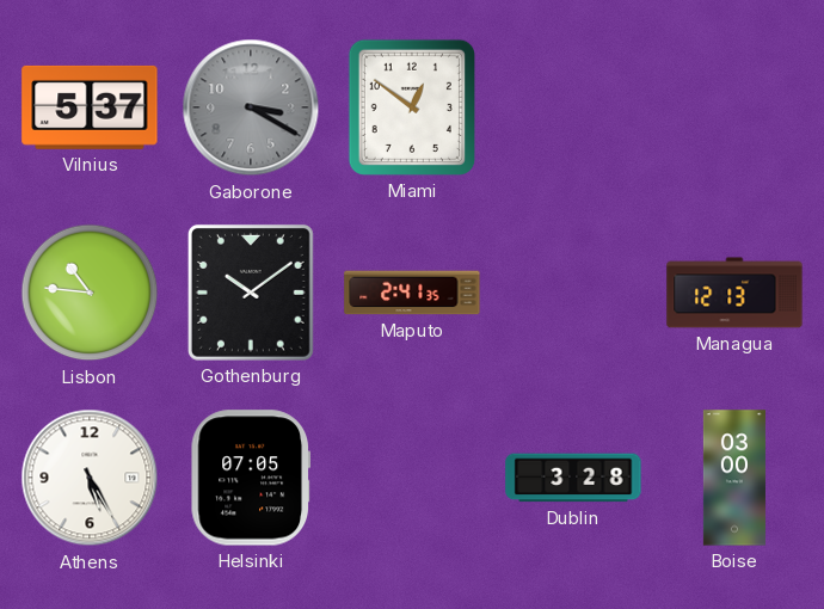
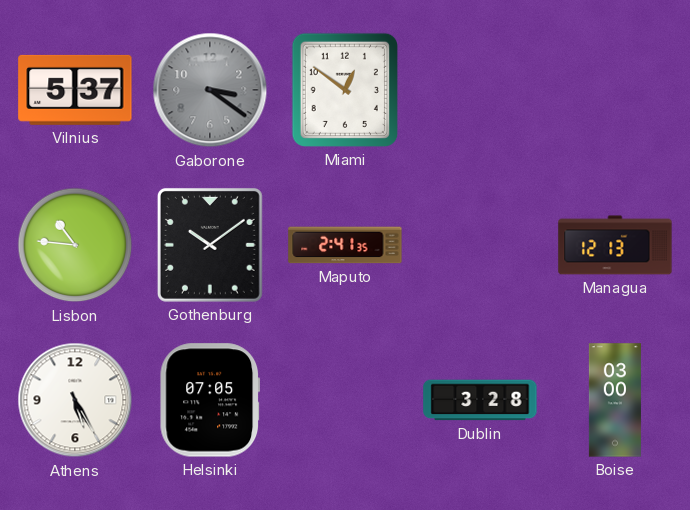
Gaborone: 3:20 -> 3:21 (210, 90)
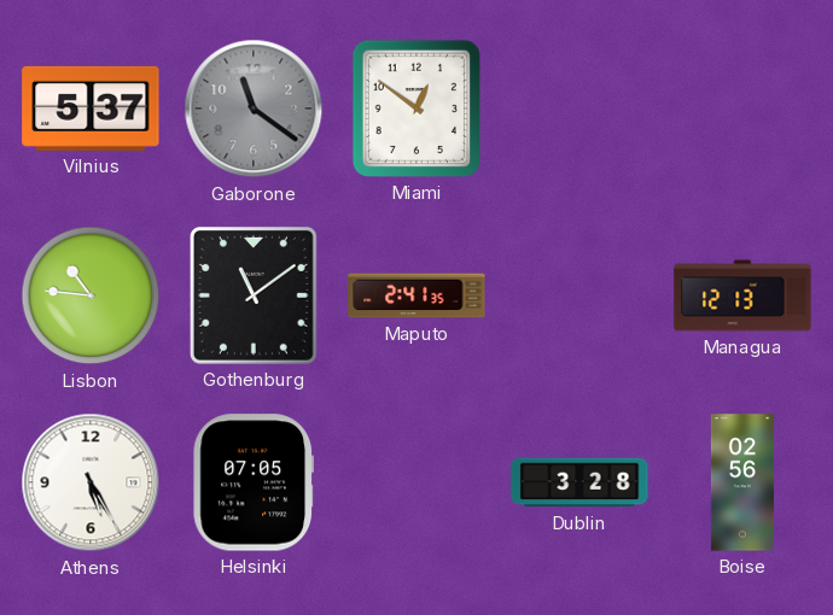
Gaborone: 3:21 -> 11:21 (254, 109)
Gothenburg: 10:09 -> 11:09 (254, 295)
Boise: 03:00 -> 02:56 (742, 482)
